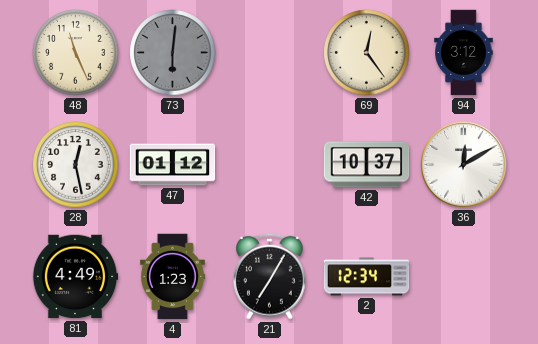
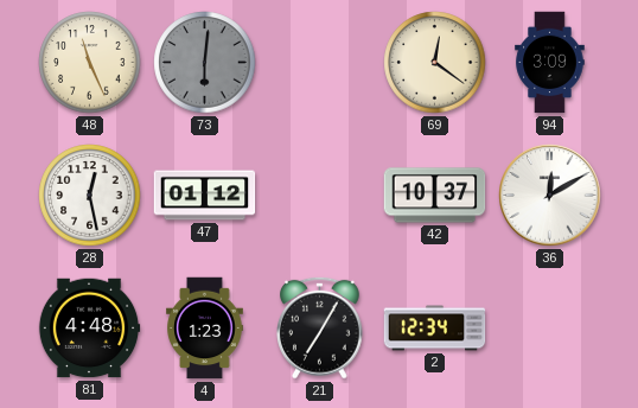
69: 12:24 -> 12:21 (435, 63)
94: 3:12 -> 3:09 (550, 63)
81: 4:49 -> 4:48 (89, 329)
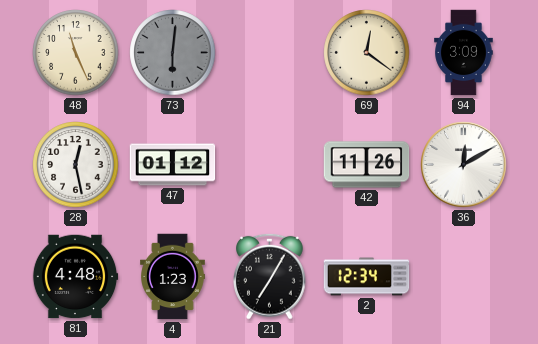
42: 10:37 -> 11:26 (367, 165)
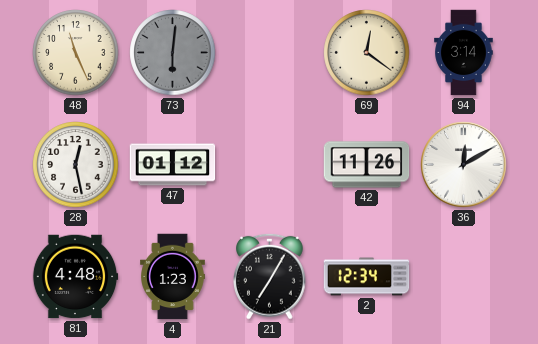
94: 3:09 -> 3:14 (464, 53)
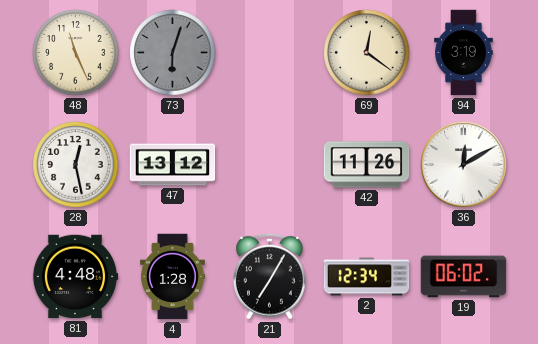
73: 6:01 -> 6:03 (173, 53)
94: 3:14 -> 3:19 (464, 53)
47: 01:12 -> 13:12 (173, 165)
4: 1:23 -> 1:28 (173, 277)
19: none -> 06:02 (464, 277)
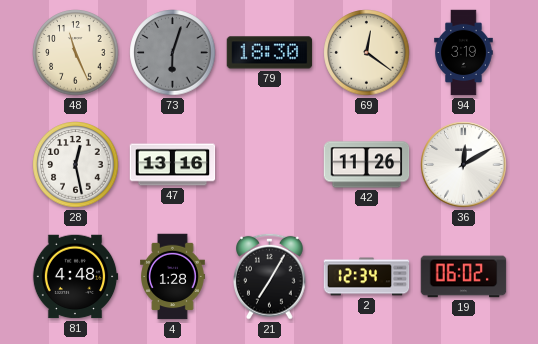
79: none -> 18:30 (270, 53)
47: 13:12 -> 13:16 (173, 165)
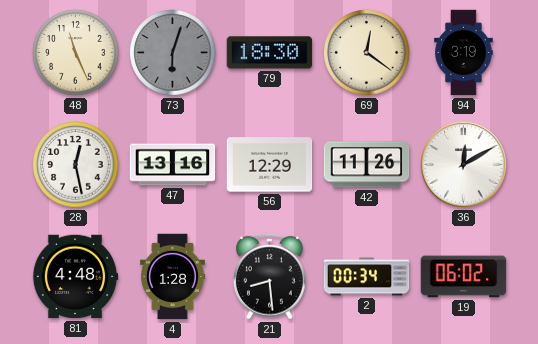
56: none -> 12:29 (270, 165)
21: 7:05 -> 8:29 (270, 276)
2: 12:34 -> 00:34 (367, 277)
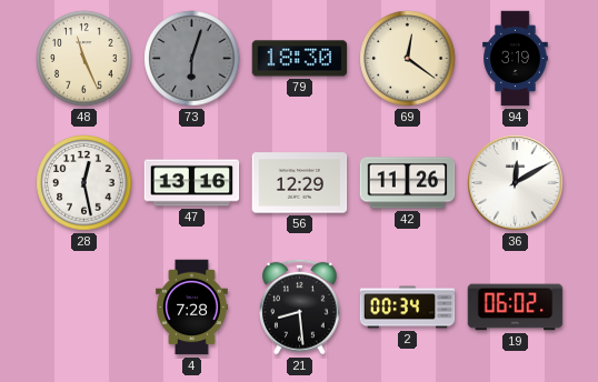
81: 4:48 -> none (75, 277)
4: 1:28 -> 7:28 (192, 308)
